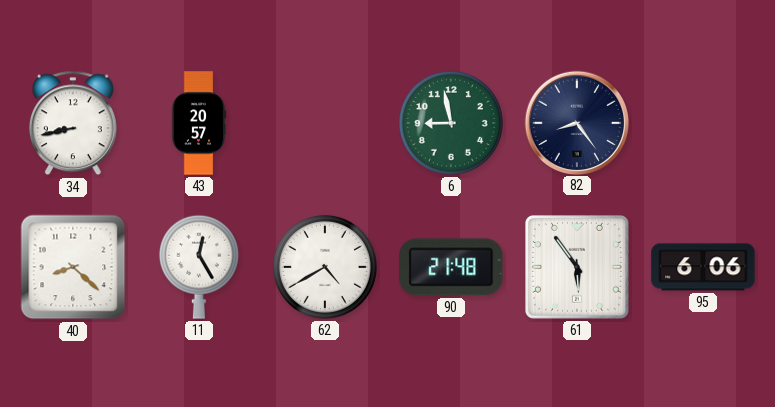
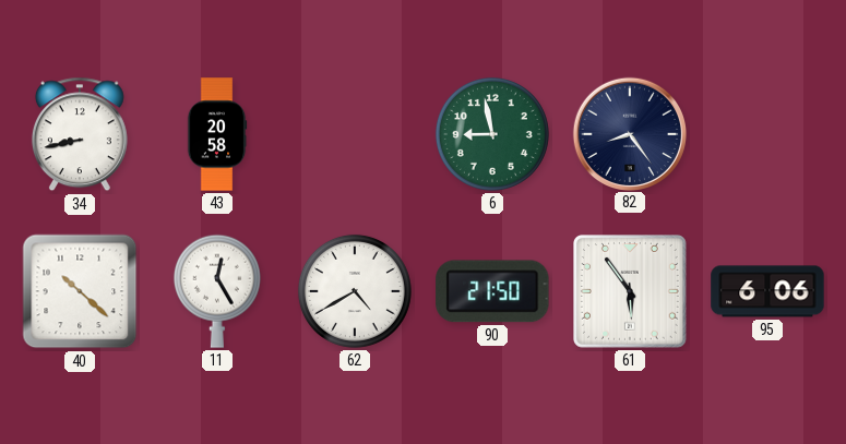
43: 20:57 -> 20:58 (217, 134)
40: 8:22 -> 10:22 (80, 291)
90: 21:48 -> 21:50 (492, 291)
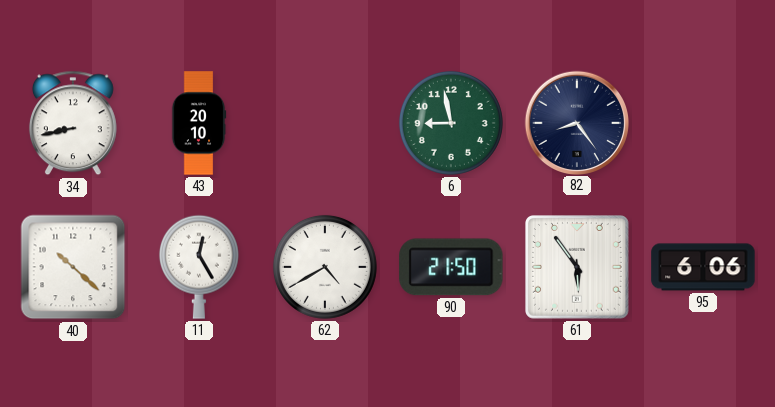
43: 20:58 -> 20:10 (199, 123)
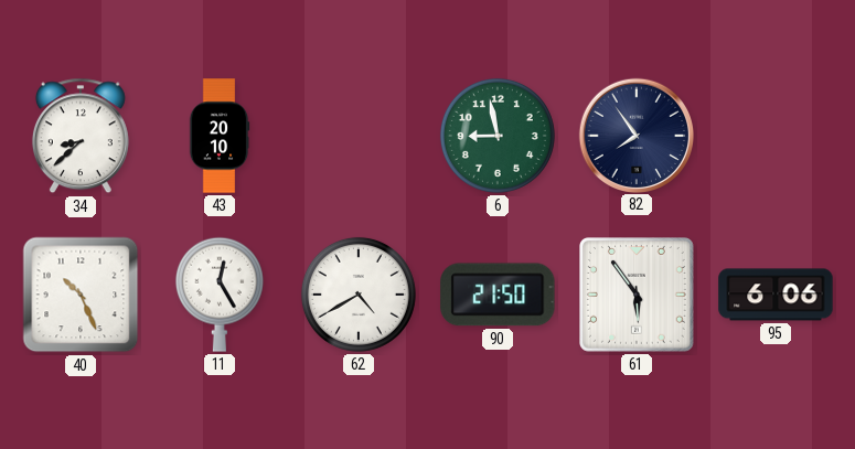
34: 8:43 -> 8:38 (81, 136)
82: 8:24 -> 7:54 (635, 135)
40: 10:22 -> 10:26 (81, 295)
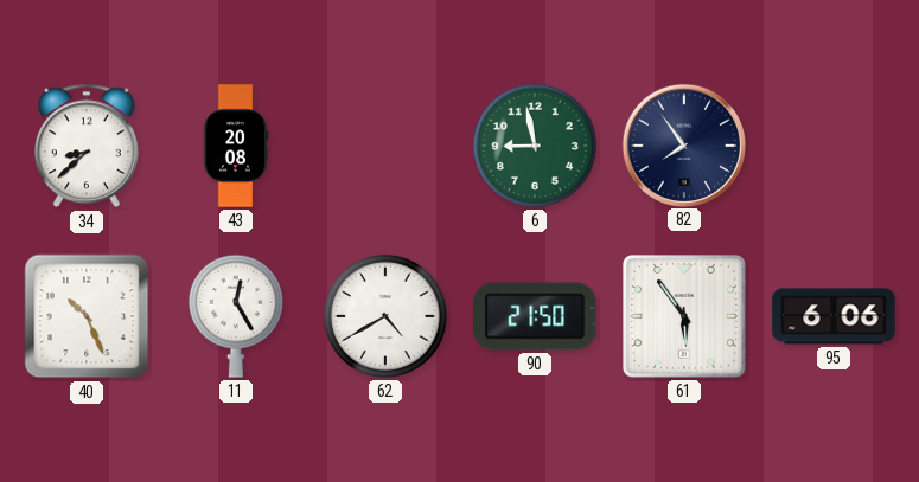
43: 20:10 -> 20:08 (236, 146)
